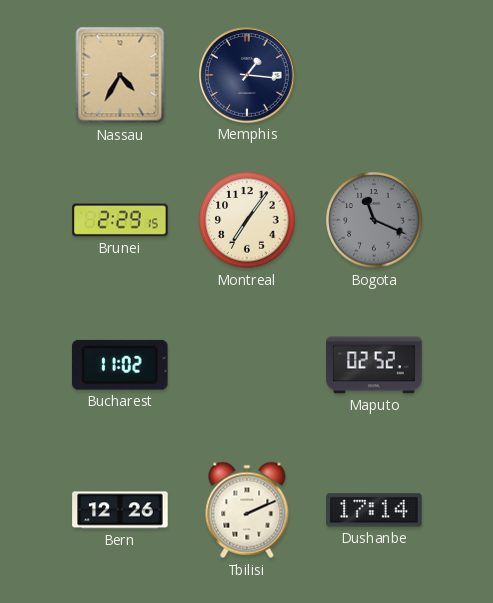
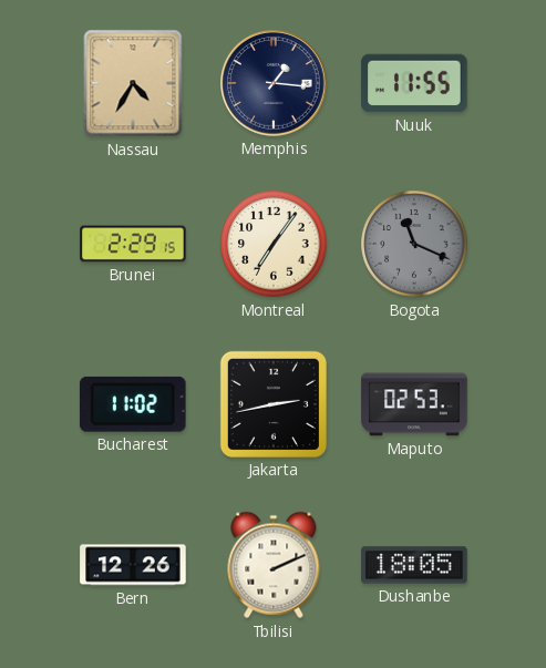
Nuuk: none -> 11:55 (414, 83)
Jakarta: none -> 2:43 (274, 404)
Maputo: 02:52 -> 02:53 (414, 404)
Dushanbe: 17:14 -> 18:05 (414, 565)
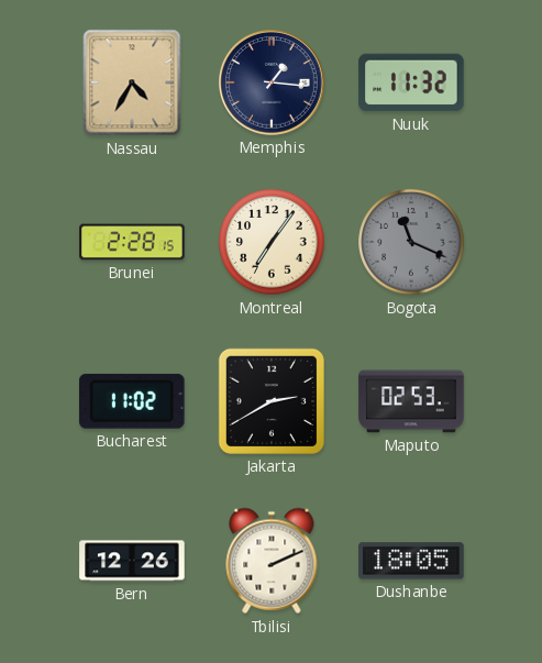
Nuuk: 11:55 -> 11:32 (411, 82)
Brunei: 2:29 -> 2:28 (132, 242)
Jakarta: 2:43 -> 2:40 (272, 401)
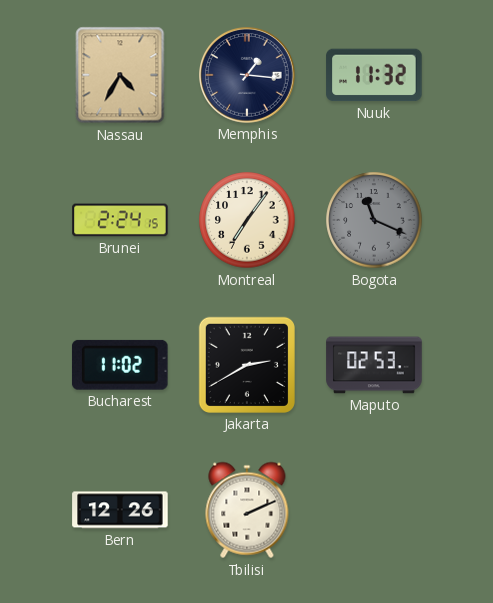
Brunei: 2:28 -> 2:24 (120, 220)
Dushanbe: 18:05 -> none (411, 561)
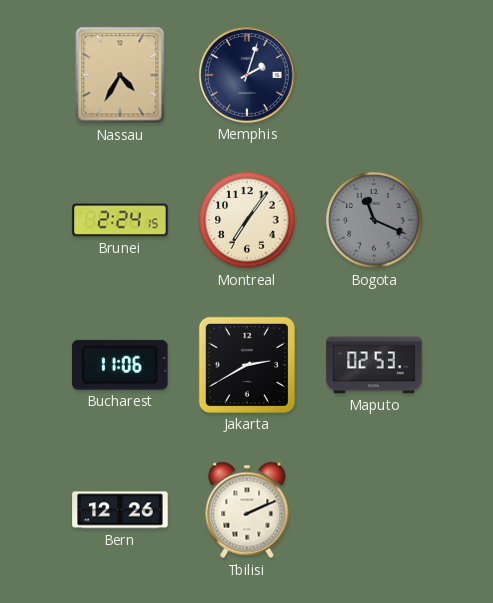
Memphis: 1:16 -> 2:03 (248, 76)
Nuuk: 11:32 -> none (374, 75)
Bucharest: 11:02 -> 11:06 (120, 365)
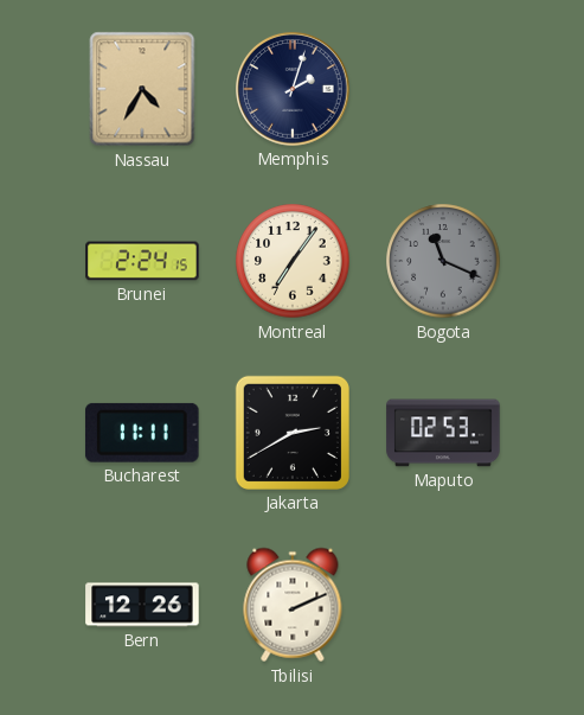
Bucharest: 11:06 -> 11:11 (142, 433)
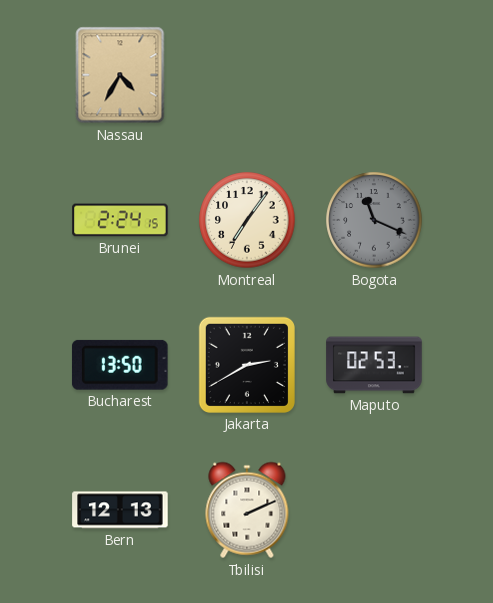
Memphis: 2:03 -> none (294, 90)
Bucharest: 11:11 -> 13:50 (120, 365)
Bern: 12:26 -> 12:13 (120, 510)
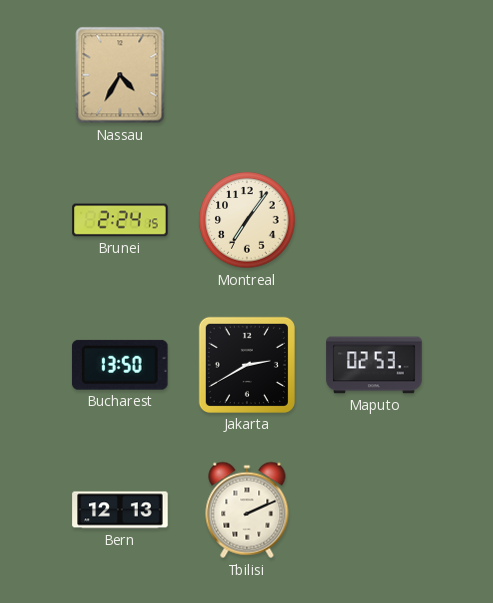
Bogota: 11:19 -> none (374, 220)
